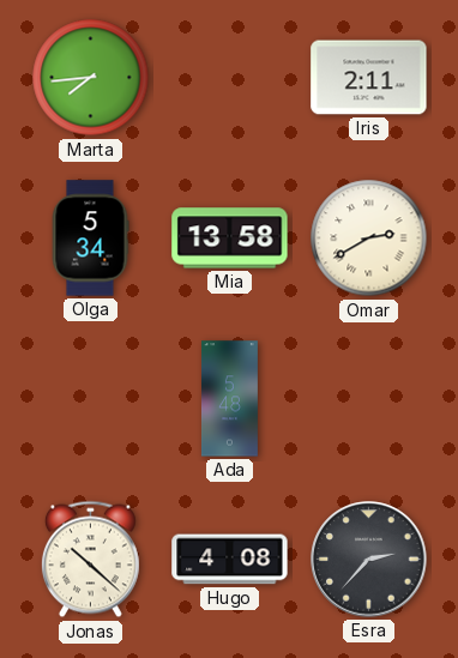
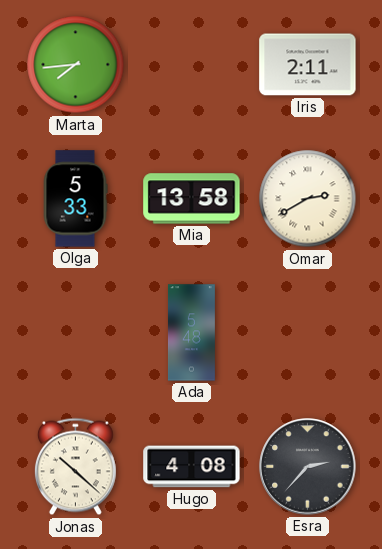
Olga: 5:34 -> 5:33 (75, 199)
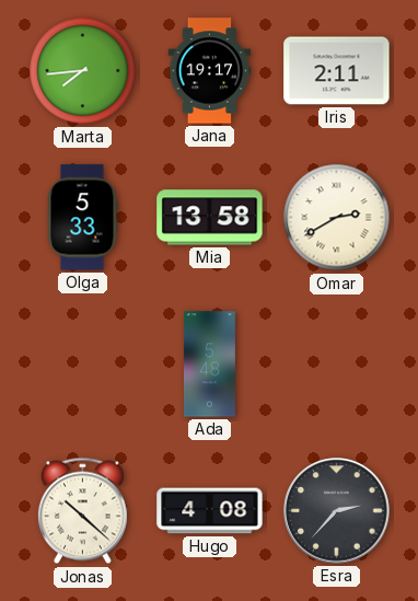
Jana: none -> 19:17 (210, 71)
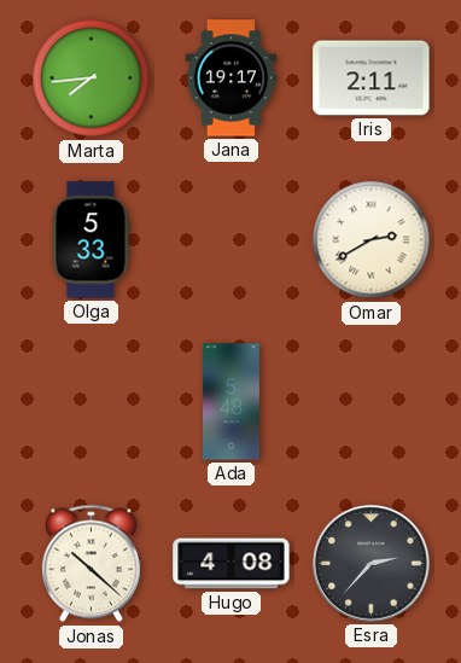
Mia: 13:58 -> none (210, 218)
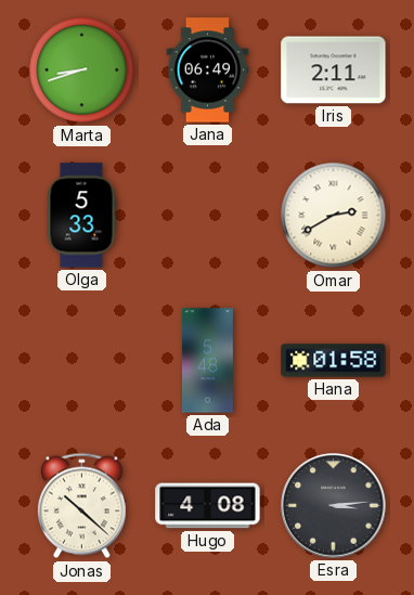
Marta: 7:44 -> 8:42 (82, 70)
Jana: 19:17 -> 06:49 (208, 70)
Hana: none -> 01:58 (334, 361)
Esra: 2:37 -> 3:14 (334, 506)
